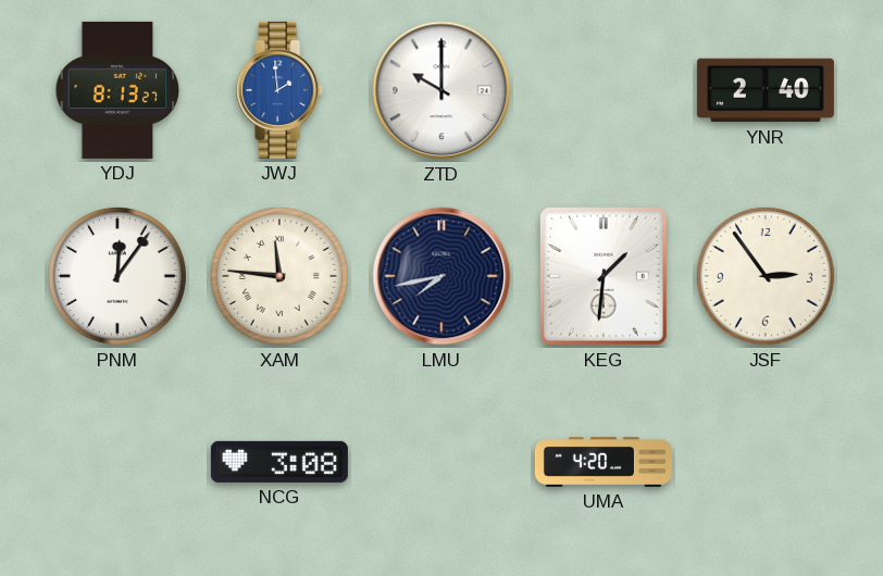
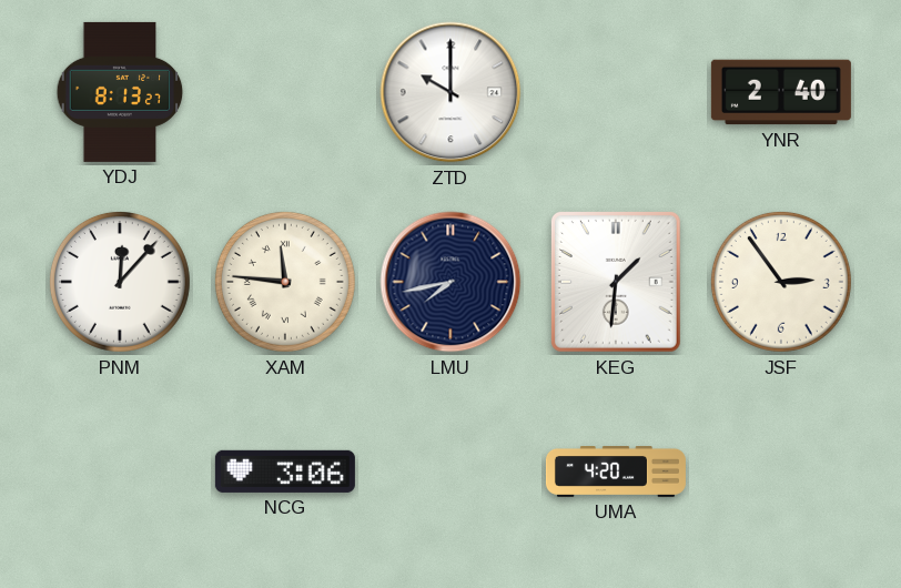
JWJ: 1:59 -> none (281, 90)
PNM: 12:06 -> 12:07 (120, 282)
NCG: 3:08 -> 3:06 (285, 472)
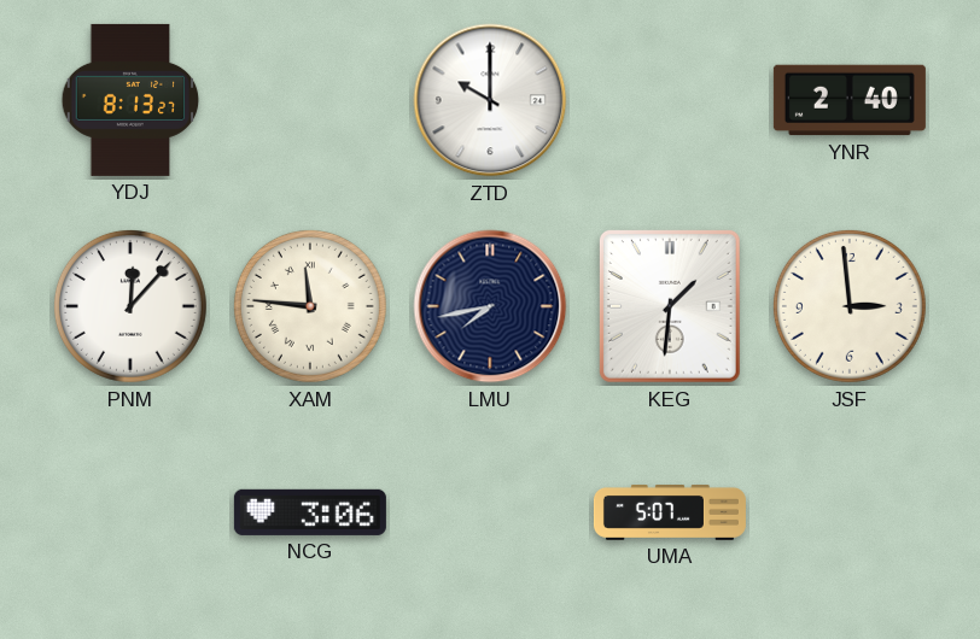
JSF: 2:54 -> 2:59 (850, 306)
UMA: 4:20 -> 5:07 (670, 514)
